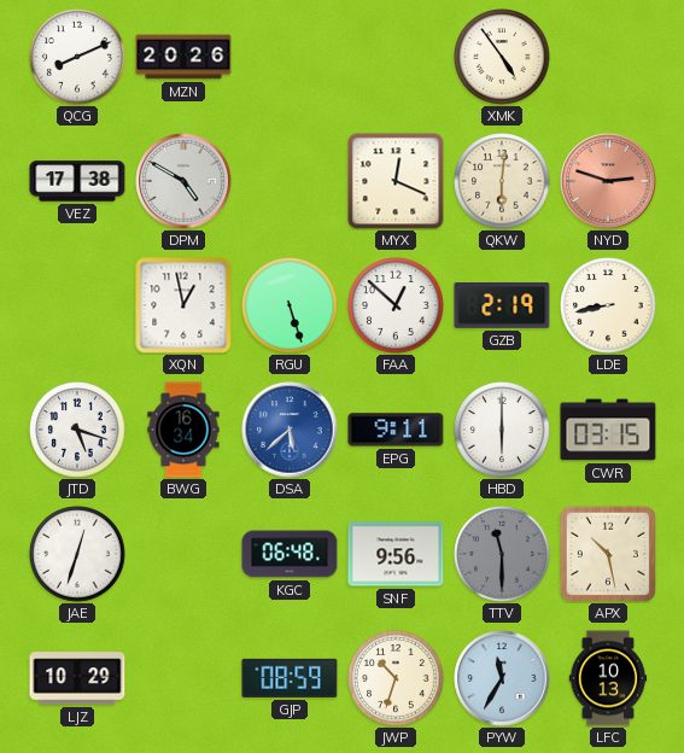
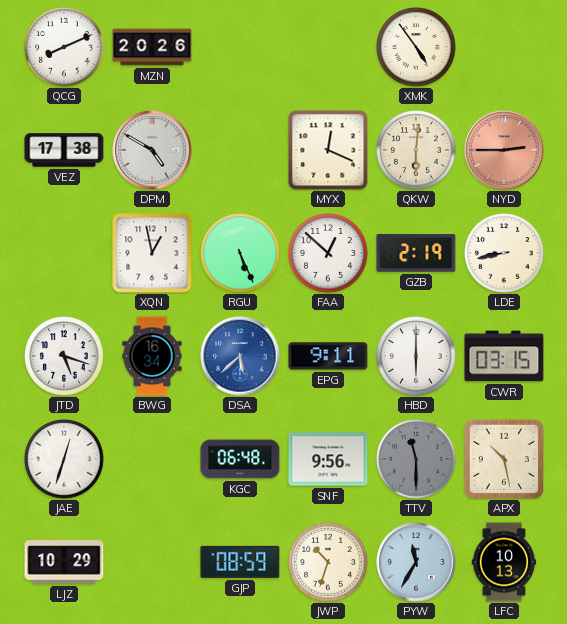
NYD: 2:48 -> 2:45 (504, 150)
RGU: 5:27 -> 5:26 (240, 253)
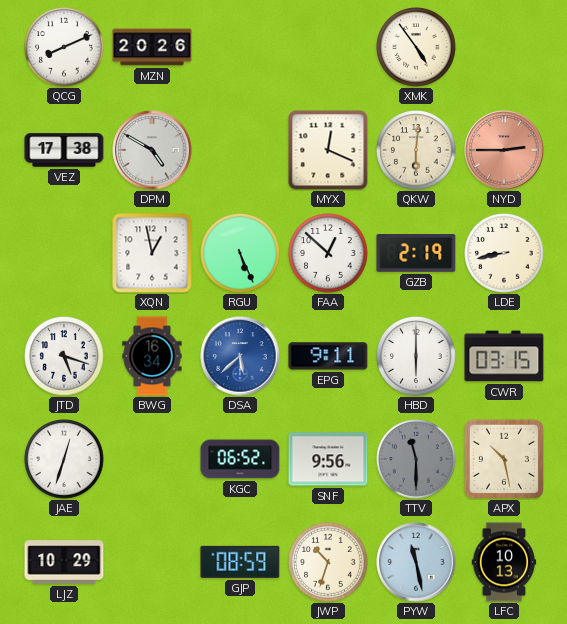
KGC: 06:48 -> 06:52 (240, 459)
PYW: 11:35 -> 11:28 (416, 562)
